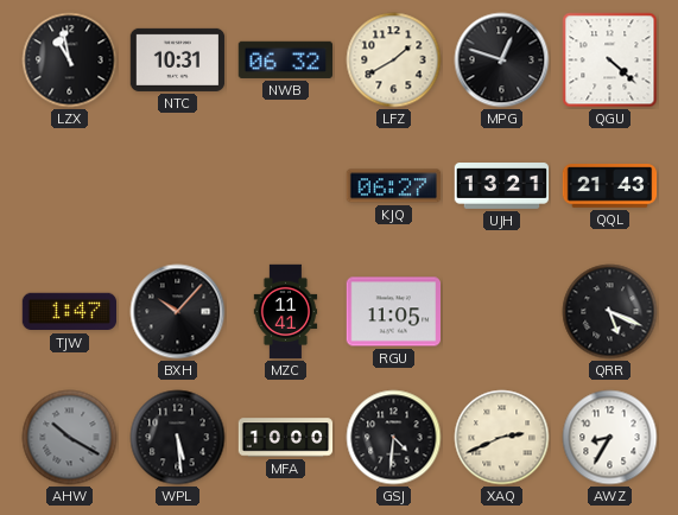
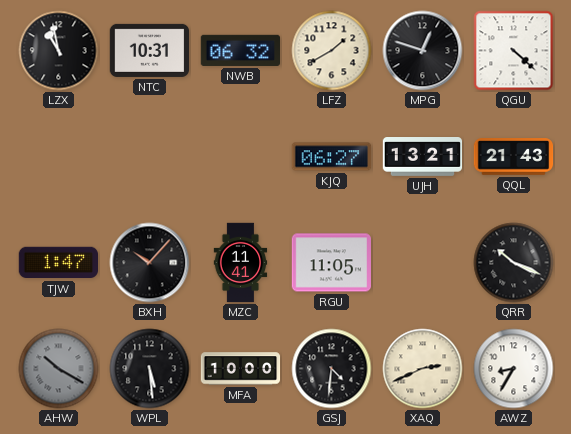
QRR: 5:19 -> 10:19 (514, 263)
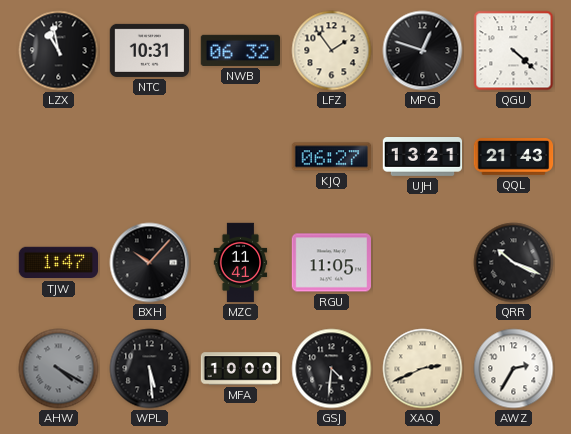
LFZ: 1:40 -> 1:54 (332, 51)
AHW: 10:20 -> 4:20 (59, 369)
AWZ: 8:35 -> 2:35 (514, 369)
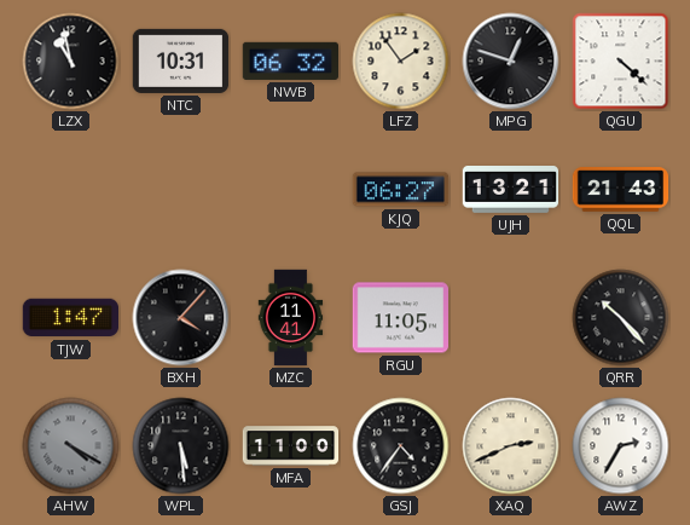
BXH: 10:07 -> 4:07 (181, 318)
QRR: 10:19 -> 10:23 (621, 318)
MFA: 10:00 -> 11:00 (291, 446)
GSJ: 4:31 -> 4:36 (401, 446)
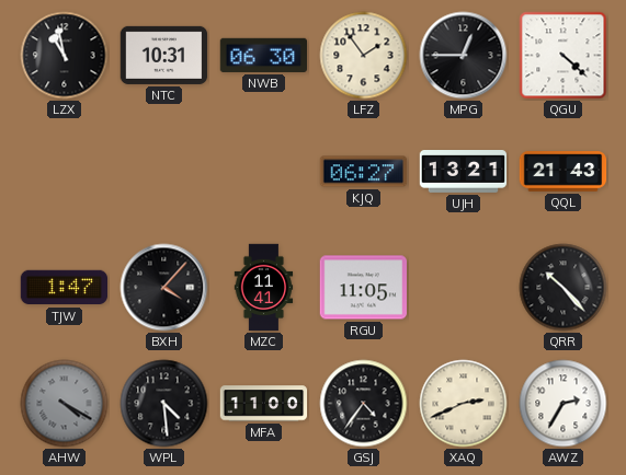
NWB: 06:32 -> 06:30 (263, 55)
MPG: 12:48 -> 12:45 (464, 56)
WPL: 5:29 -> 4:29 (164, 404)
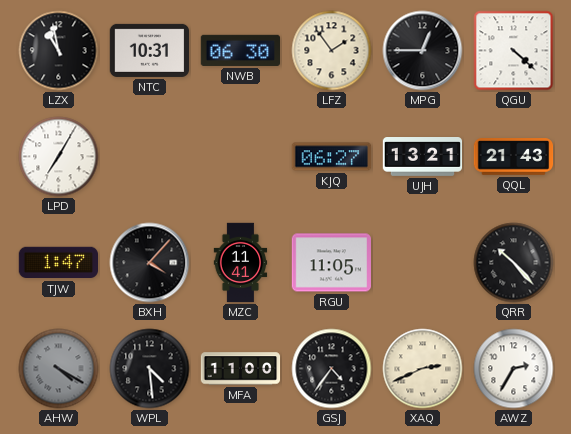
LPD: none -> 7:05 (59, 157)
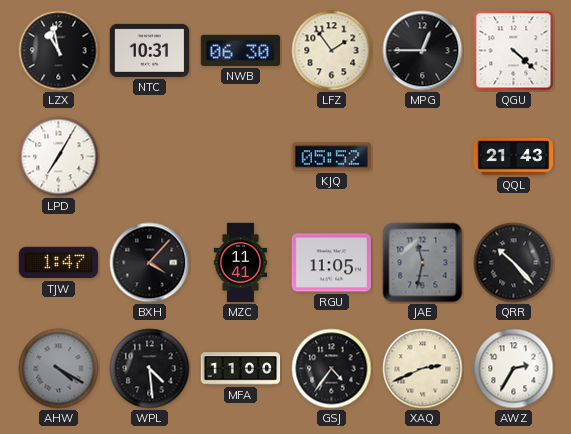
KJQ: 06:27 -> 05:52 (332, 157)
UJH: 13:21 -> none (423, 157)
JAE: none -> 11:32 (423, 263)
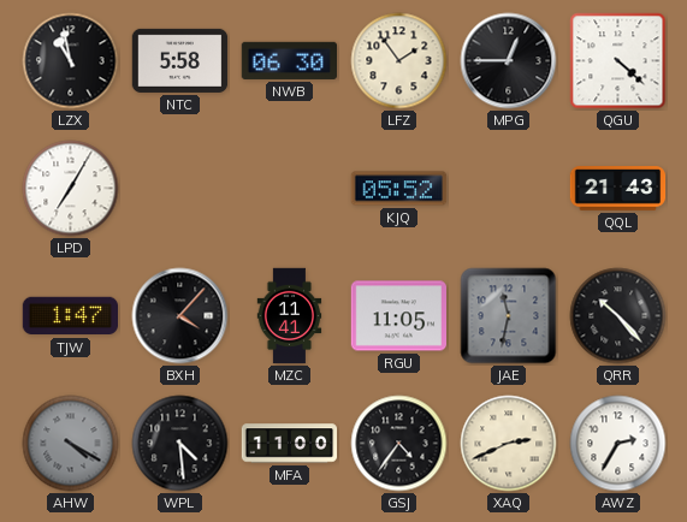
NTC: 10:31 -> 5:58 (180, 60)
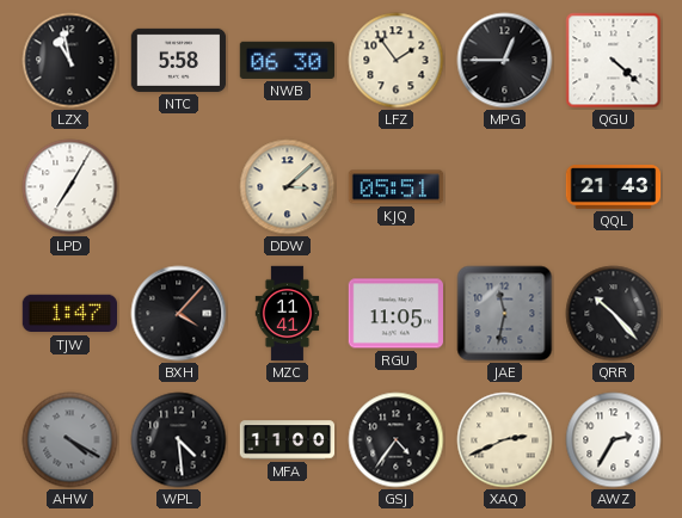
DDW: none -> 3:08 (288, 187)
KJQ: 05:52 -> 05:51 (397, 187)
